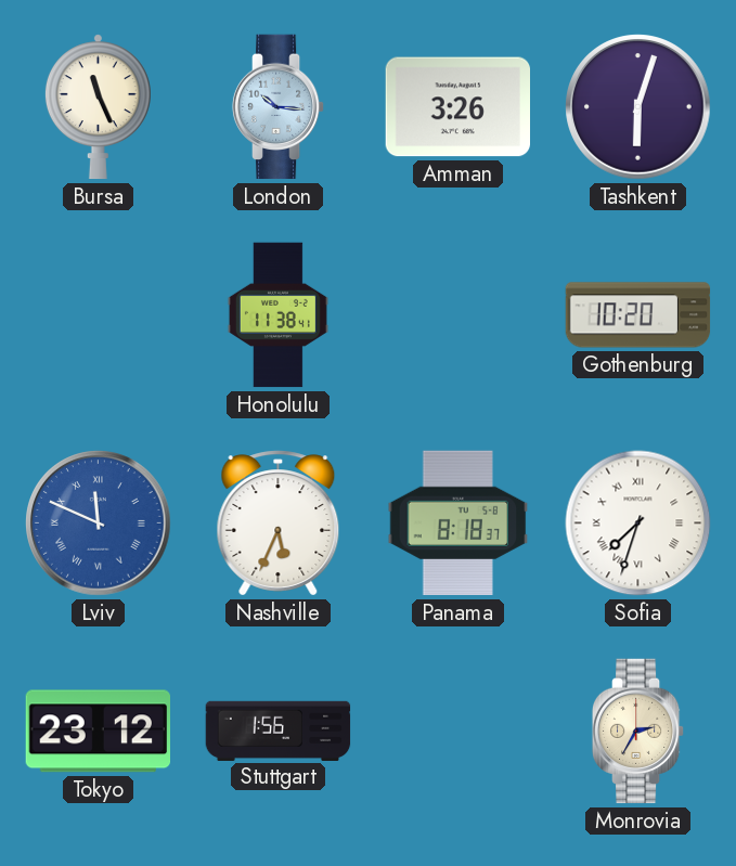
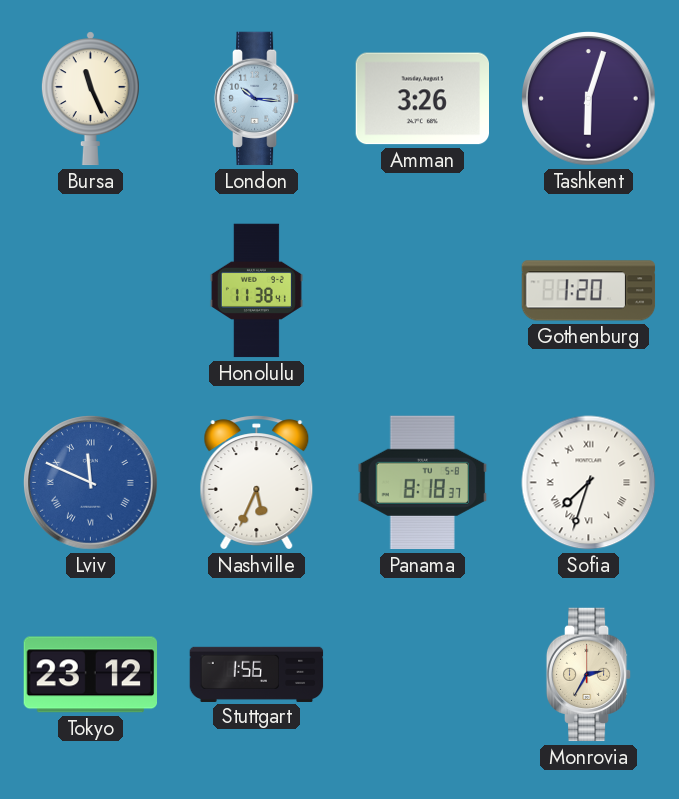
Gothenburg: 10:20 -> 1:20 (589, 291)
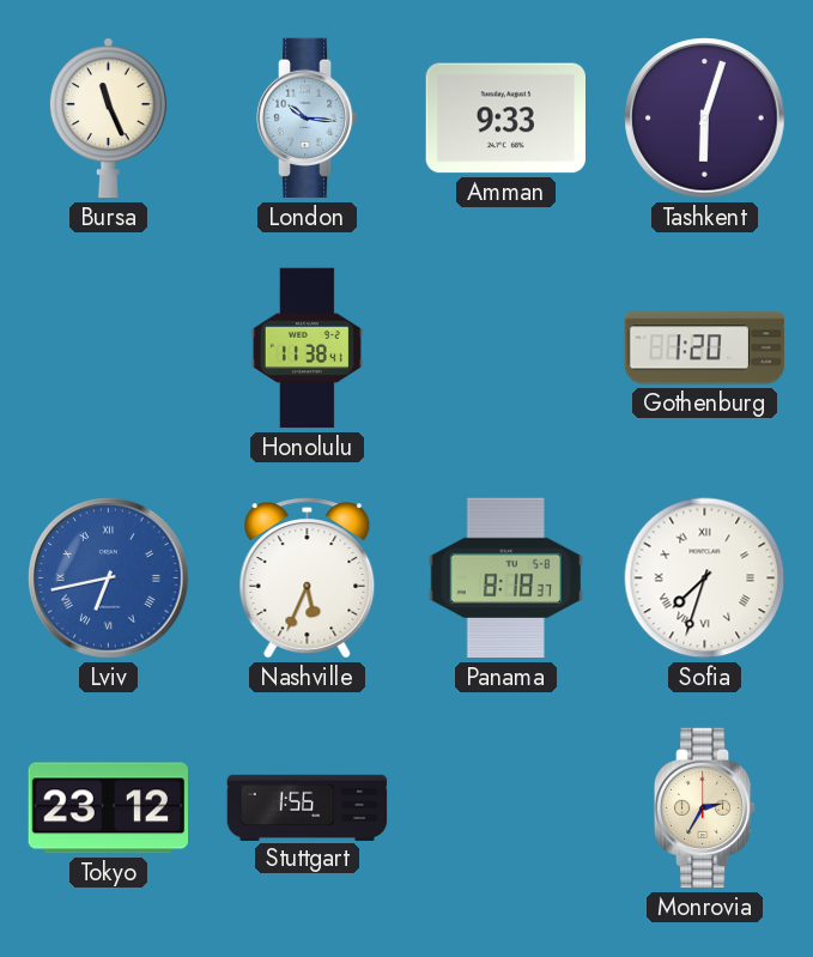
Amman: 3:26 -> 9:33 (505, 119)
Lviv: 11:49 -> 6:43 (109, 579)
